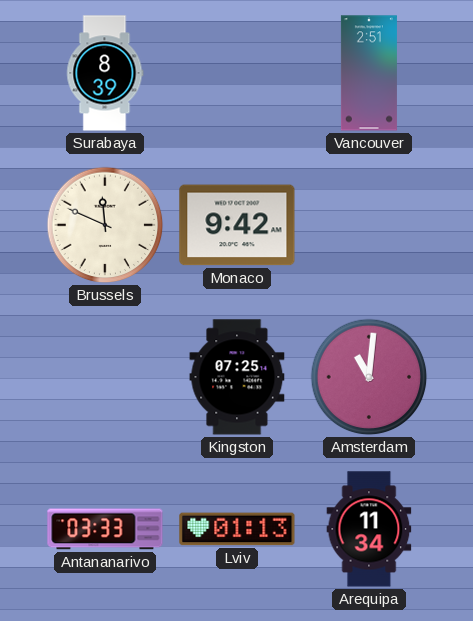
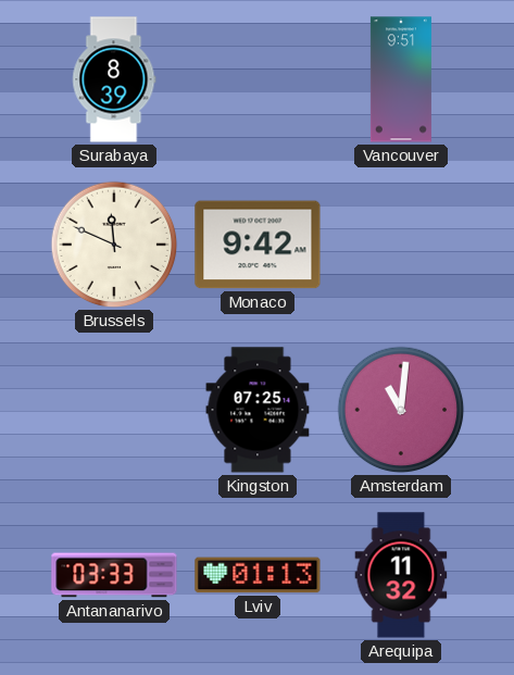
Vancouver: 2:51 -> 9:51 (401, 79)
Arequipa: 11:34 -> 11:32 (401, 575)
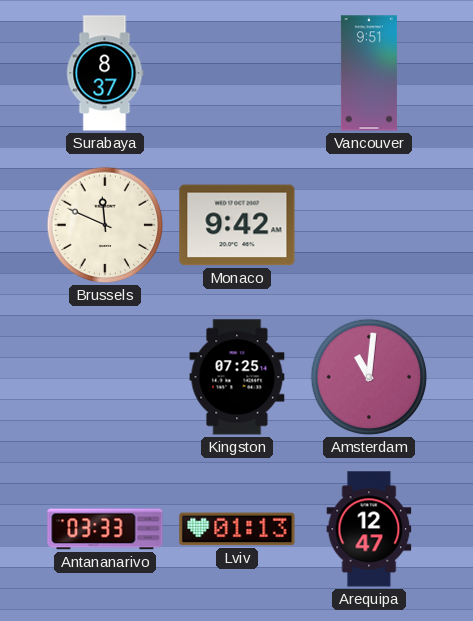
Surabaya: 8:39 -> 8:37 (105, 73)
Arequipa: 11:32 -> 12:47 (369, 529)
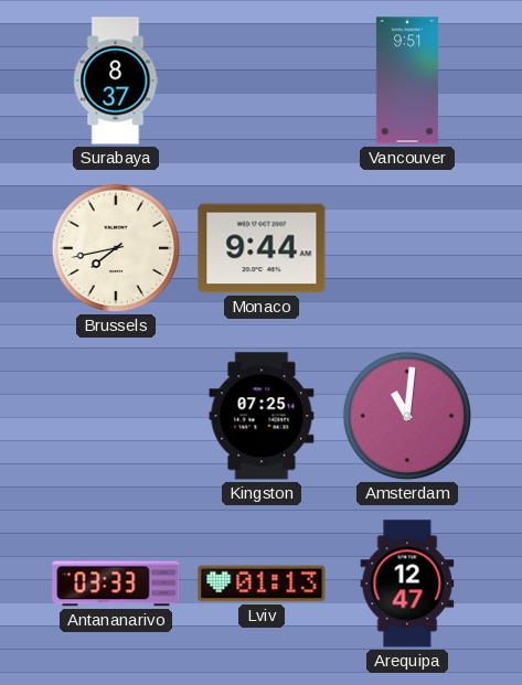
Brussels: 11:49 -> 7:43 (116, 248)
Monaco: 9:42 -> 9:44 (262, 248)
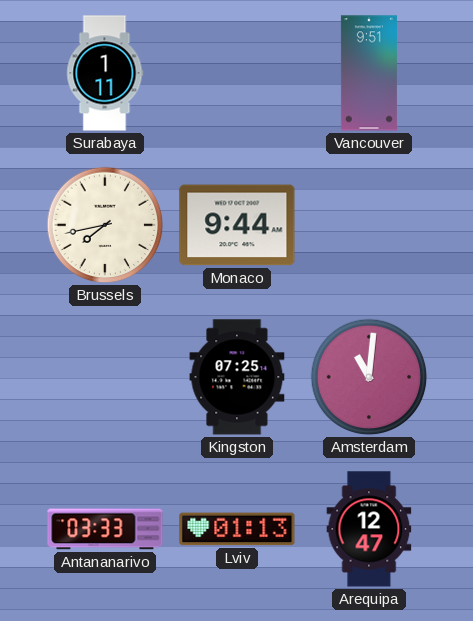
Surabaya: 8:37 -> 1:11 (105, 73)
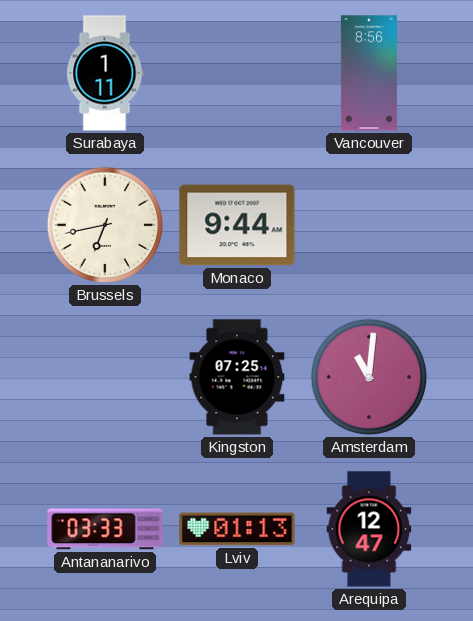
Vancouver: 9:51 -> 8:56 (369, 73)
Brussels: 7:43 -> 6:43 (105, 225)
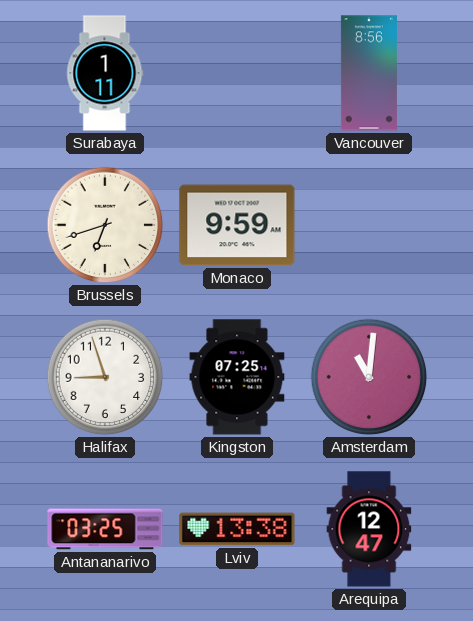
Brussels: 6:43 -> 6:42 (105, 225)
Monaco: 9:44 -> 9:59 (237, 225)
Halifax: none -> 8:57 (105, 377)
Antananarivo: 03:33 -> 03:25 (105, 529)
Lviv: 01:13 -> 13:38 (237, 529)
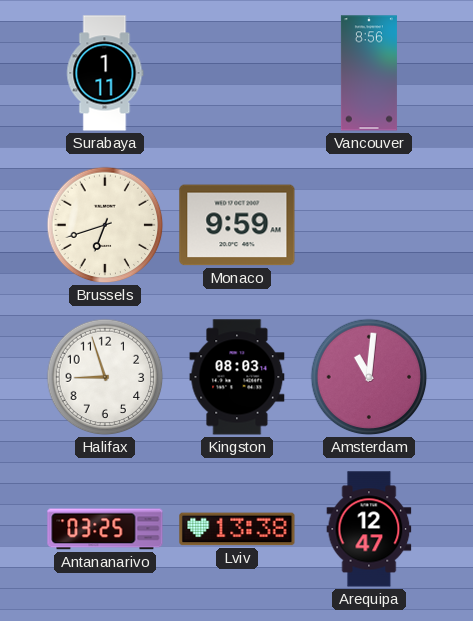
Kingston: 07:25 -> 08:03 (237, 377)
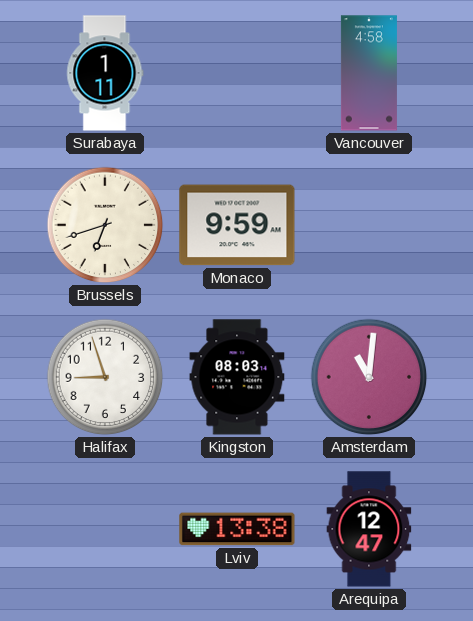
Vancouver: 8:56 -> 4:58 (369, 73)
Antananarivo: 03:25 -> none (105, 529)
